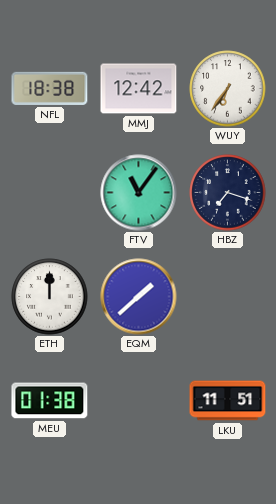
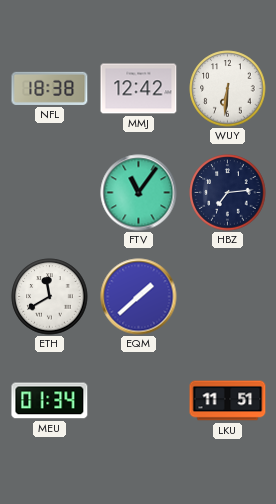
WUY: 6:36 -> 6:31 (228, 89)
HBZ: 7:18 -> 7:14 (228, 193)
ETH: 12:00 -> 11:40 (50, 297)
MEU: 01:38 -> 01:34 (50, 401)
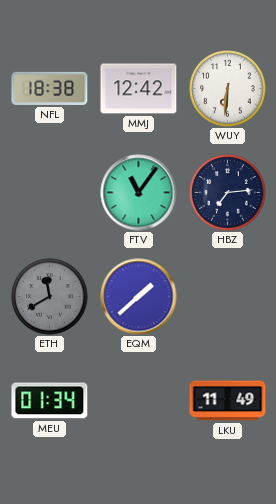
ETH dial: white -> grey (50, 297)
LKU: 11:51 -> 11:49 (228, 401)
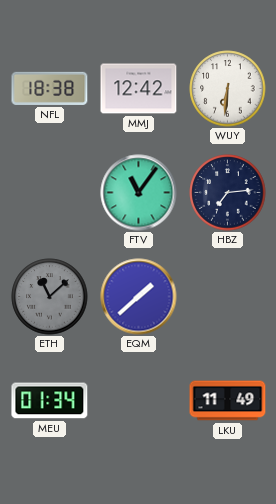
ETH: 11:40 -> 11:08 (50, 297)
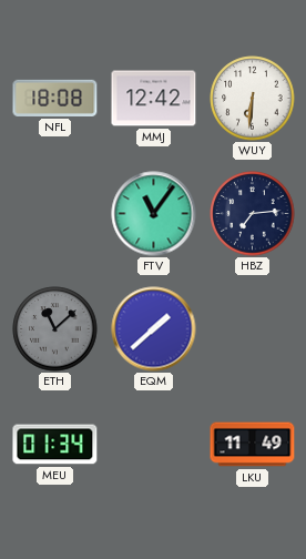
NFL: 18:38 -> 18:08 (55, 98)
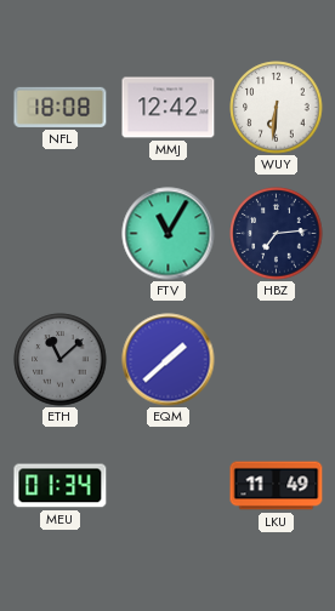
FTV: 11:06 -> 11:05 (169, 234)
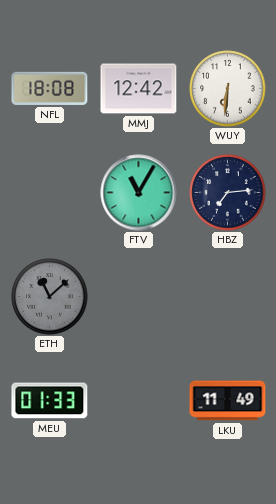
EQM: 1:38 -> none (169, 360)
MEU: 01:34 -> 01:33 (50, 401)
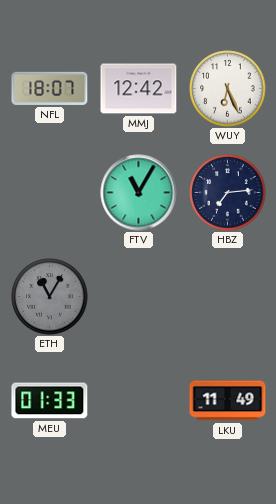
NFL: 18:08 -> 18:07 (50, 88)
WUY: 6:31 -> 6:26 (228, 89)
ETH: 11:08 -> 11:05 (50, 297)
